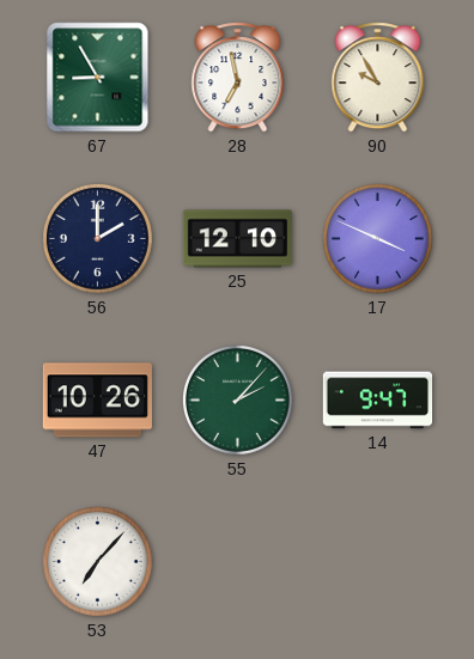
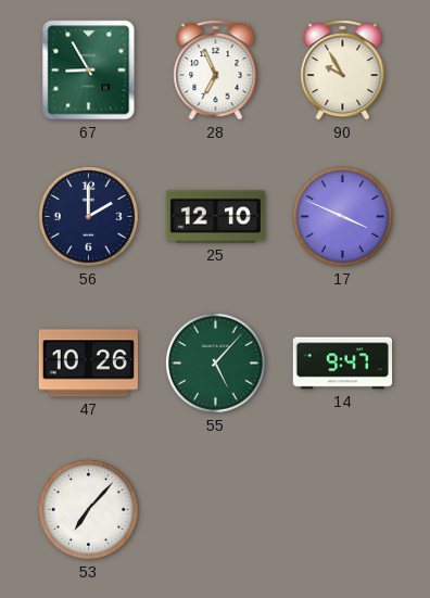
28: 6:58 -> 6:56 (216, 71)
55: 2:07 -> 5:07 (215, 362)
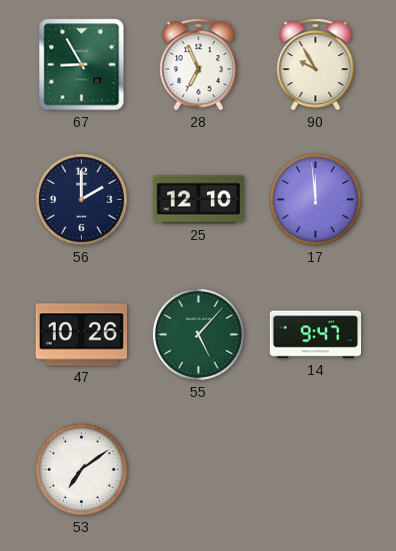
17: 3:49 -> 11:59 (315, 199)
53: 7:07 -> 7:09 (81, 469)
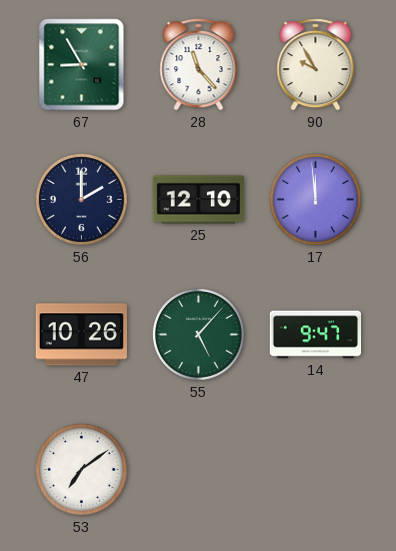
28: 6:56 -> 11:23 (199, 65)
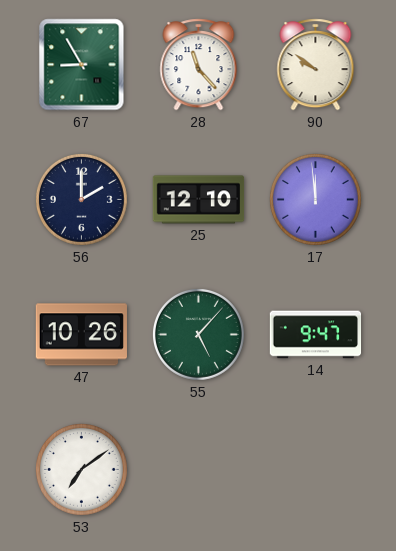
90: 9:55 -> 9:51 (316, 65)
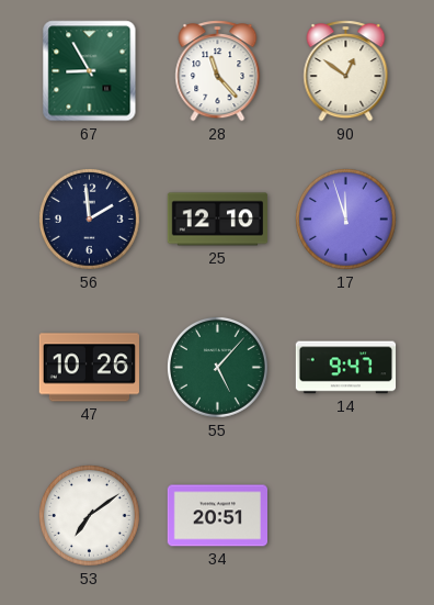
90: 9:51 -> 12:51 (346, 71)
56: 2:00 -> 1:59 (89, 219)
17: 11:59 -> 11:57 (345, 219)
34: none -> 20:51 (217, 516)
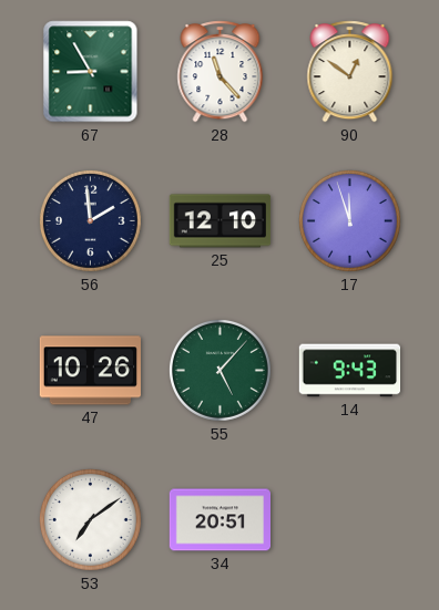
14: 9:47 -> 9:43 (350, 371)
